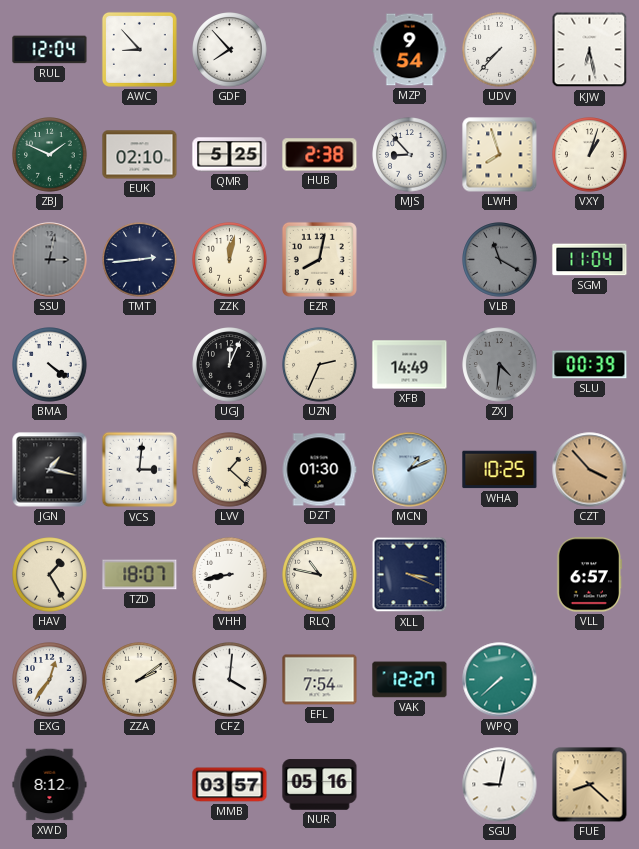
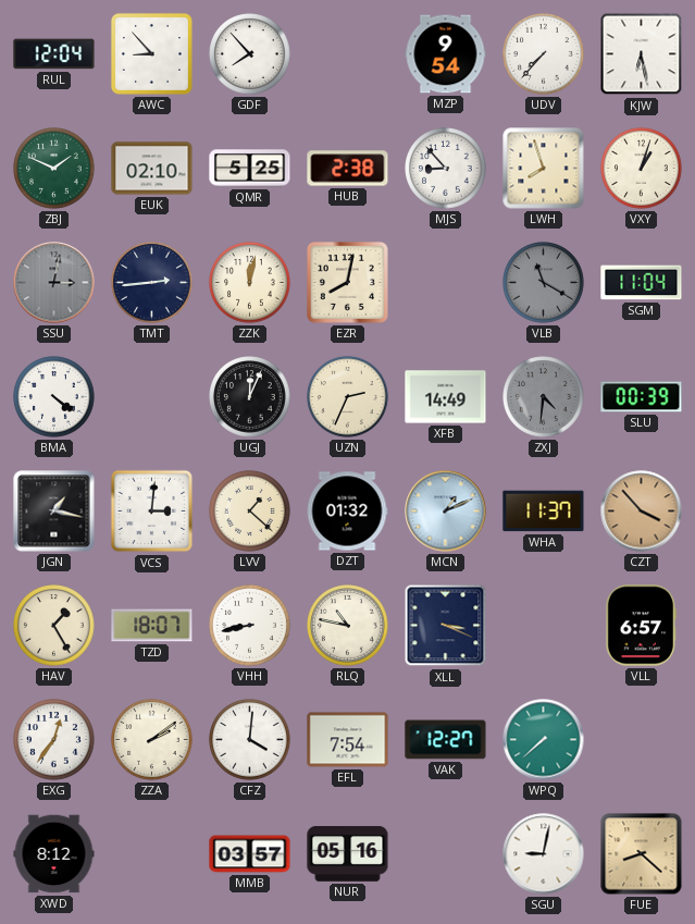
DZT: 01:30 -> 01:32 (347, 512)
WHA: 10:25 -> 11:37 (544, 512)
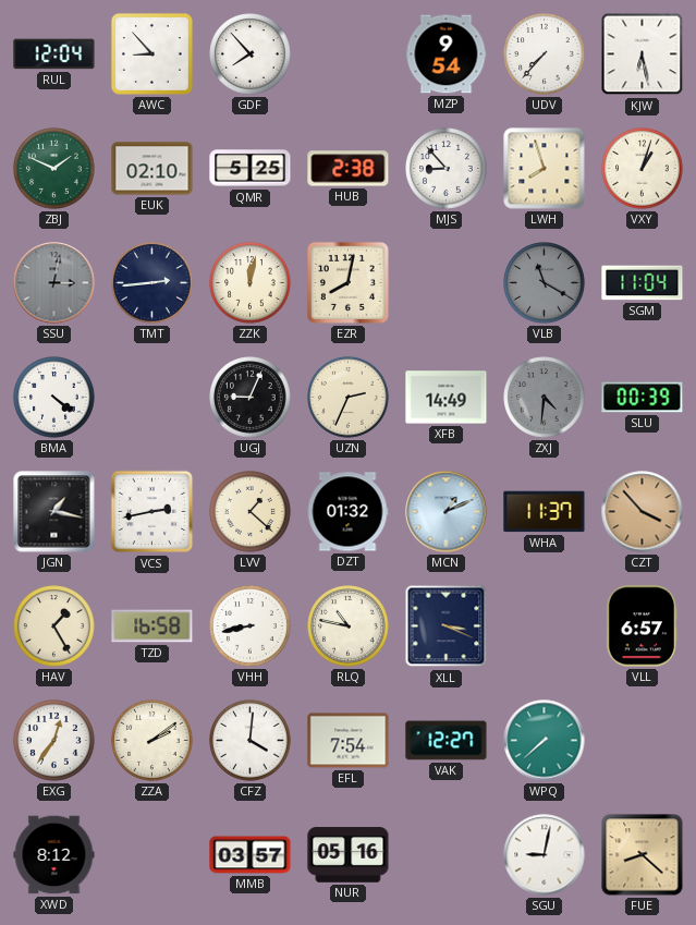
UGJ: 12:04 -> 9:04 (251, 398)
VCS: 3:01 -> 2:43 (152, 512)
TZD: 18:07 -> 16:58 (152, 626)
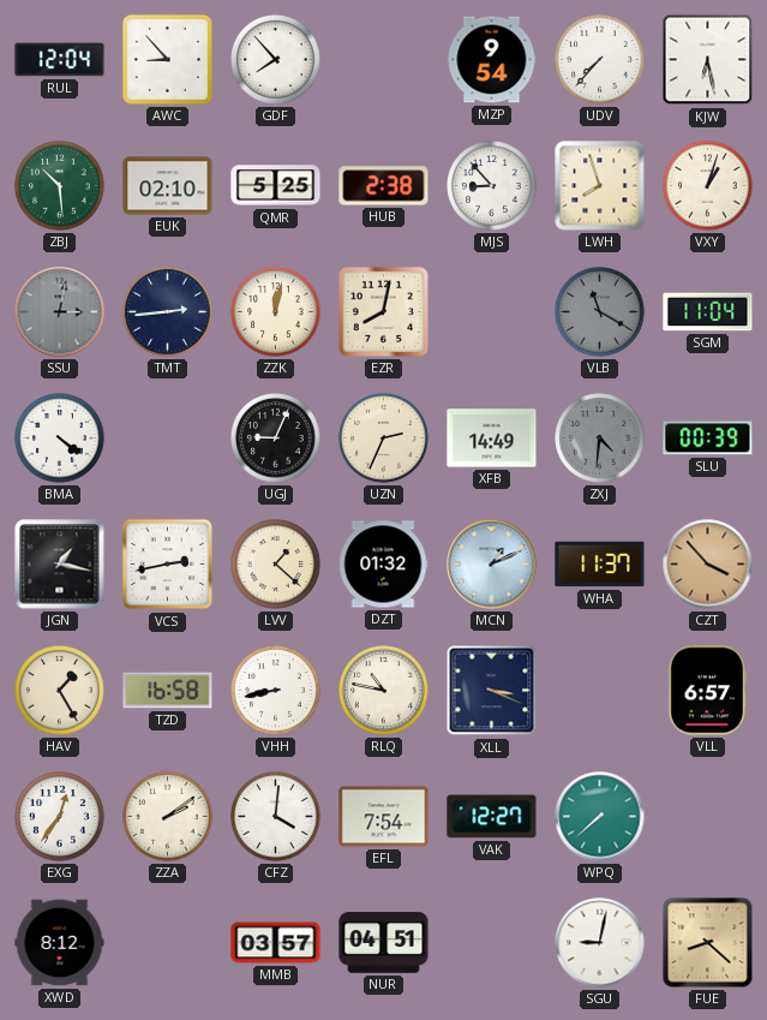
ZBJ: 1:49 -> 10:29 (60, 186)
NUR: 05:16 -> 04:51 (384, 943)
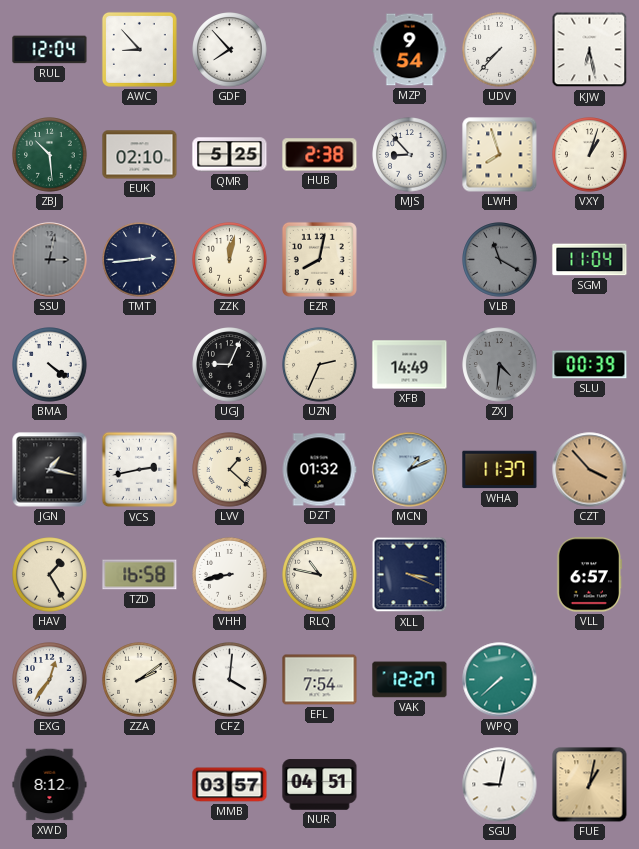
FUE: 8:22 -> 1:02 (590, 785)
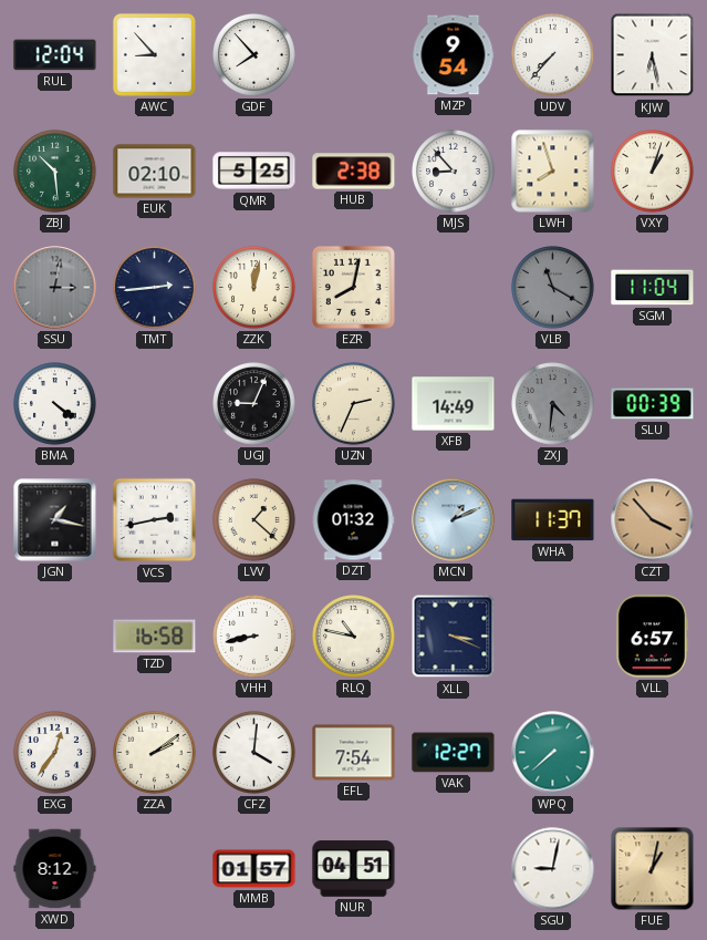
HAV: 1:25 -> none (50, 575)
MMB: 03:57 -> 01:57 (254, 869)
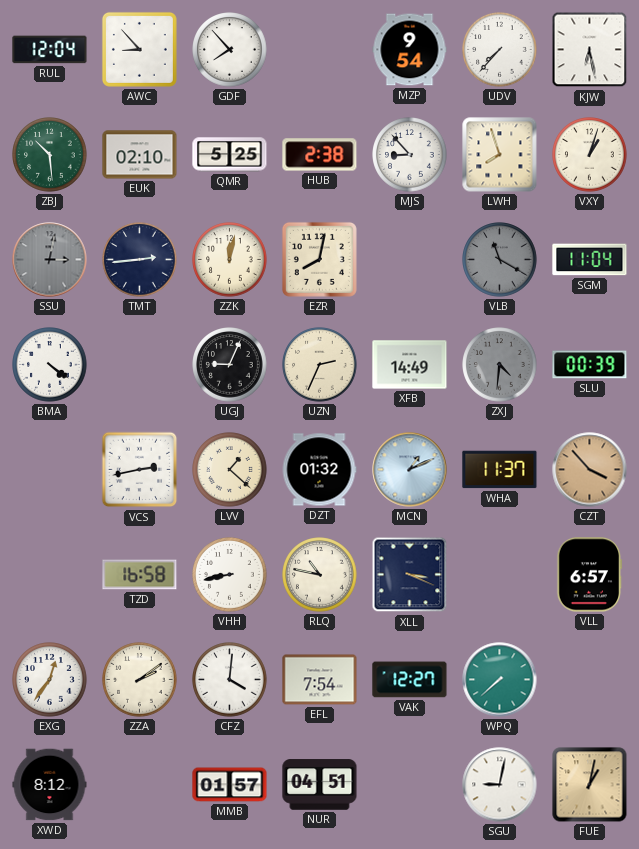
JGN: 1:17 -> none (55, 520)
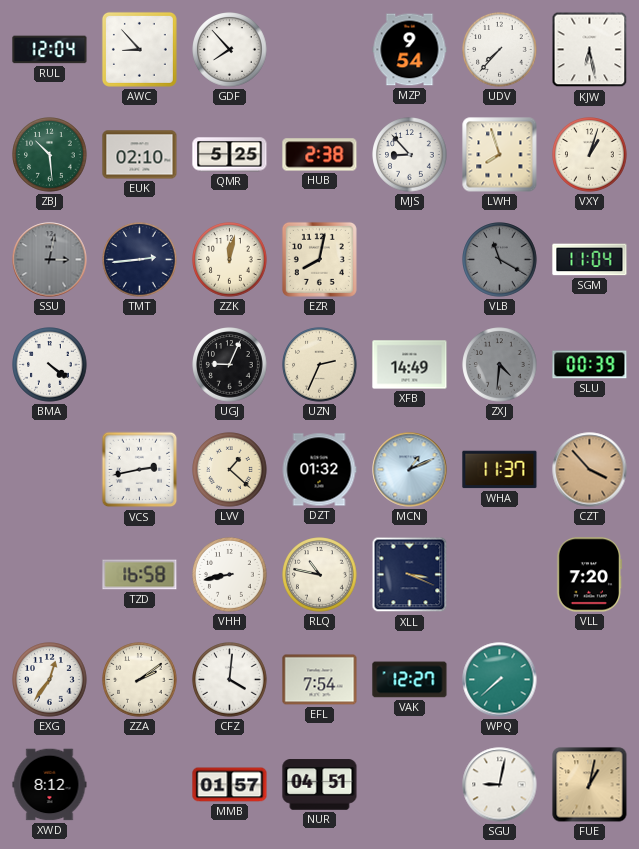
VLL: 6:57 -> 7:20 (590, 575)
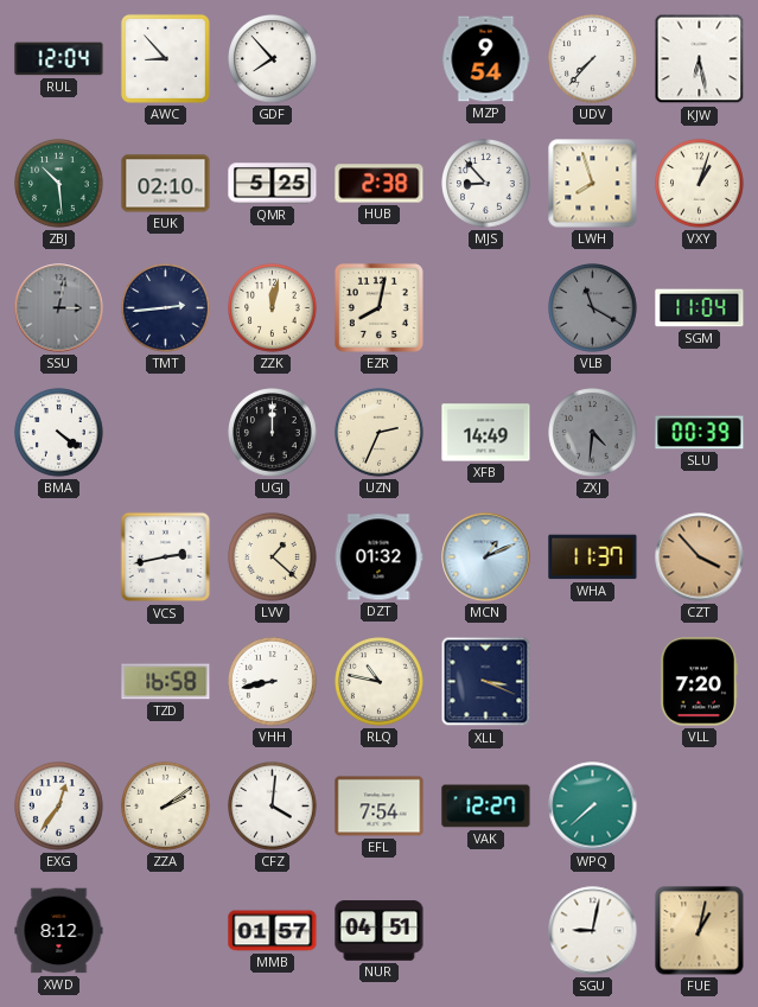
UGJ: 9:04 -> 12:00 (273, 433)
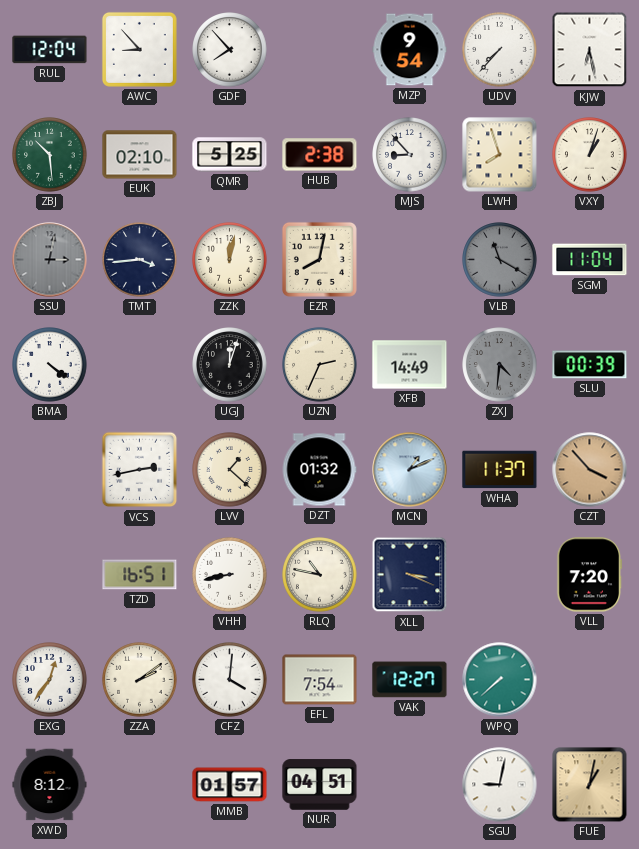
TMT: 2:44 -> 3:44 (140, 260)
UGJ: 12:00 -> 12:03 (230, 365)
TZD: 16:58 -> 16:51 (140, 575)
